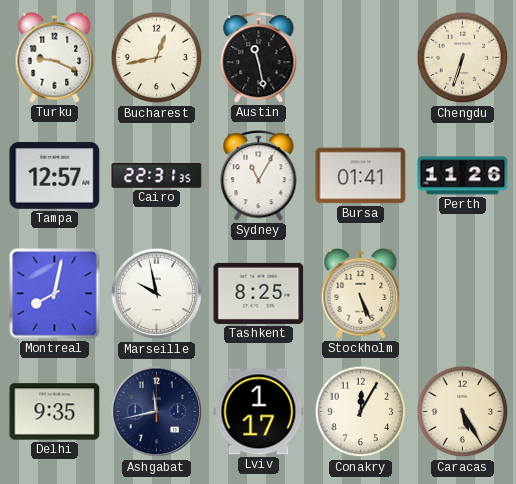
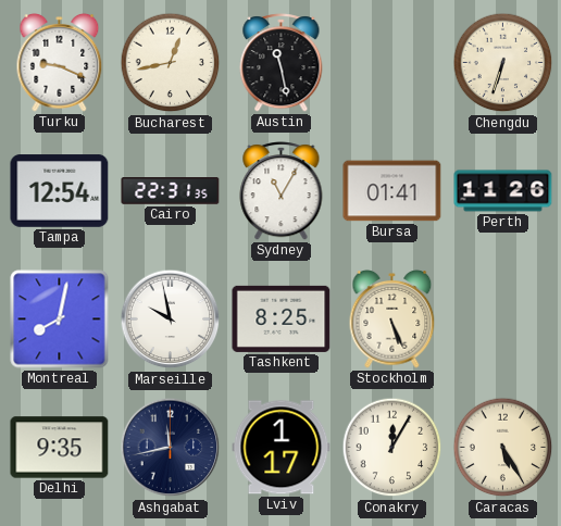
Tampa: 12:57 -> 12:54 (60, 191)
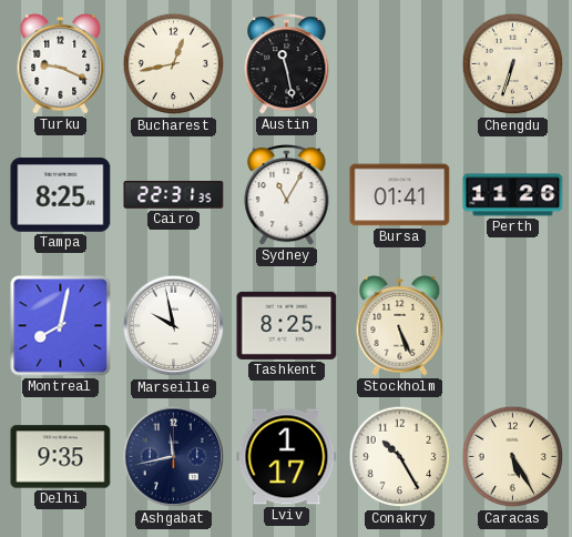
Tampa: 12:54 -> 8:25 (61, 195)
Conakry: 12:05 -> 10:25 (400, 457)
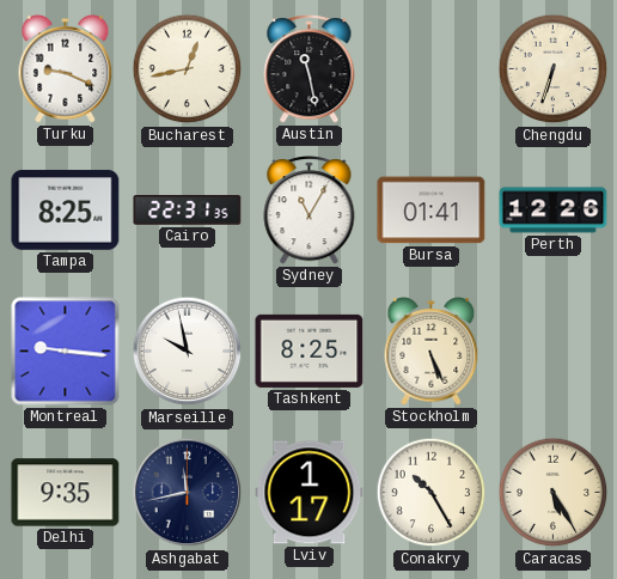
Perth: 11:26 -> 12:26 (554, 211)
Montreal: 8:02 -> 9:16 (66, 352)
